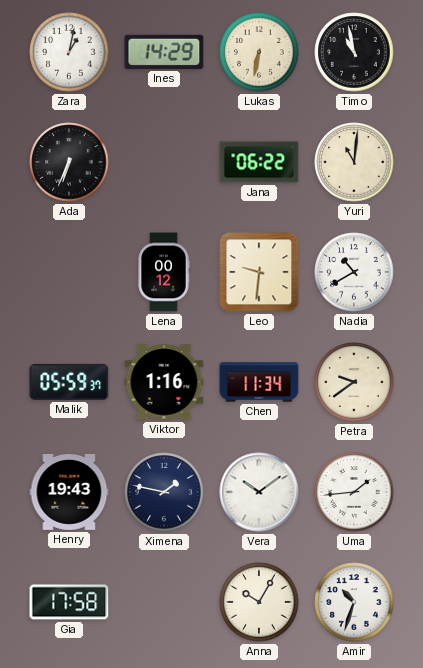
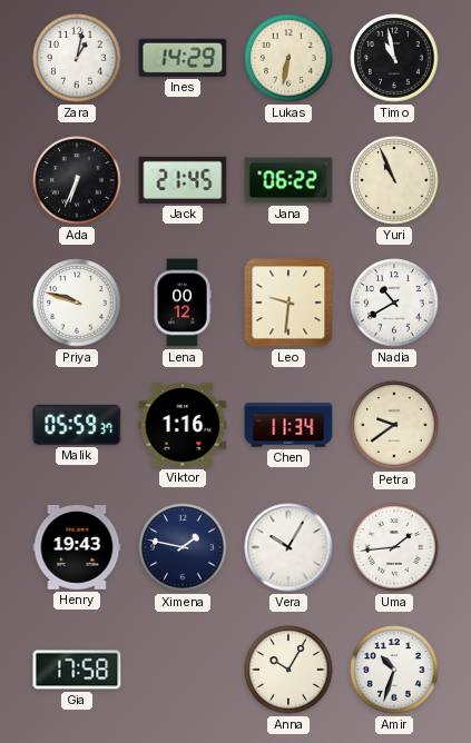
Jack: none -> 21:45 (183, 180)
Yuri: 11:01 -> 10:56 (394, 180)
Priya: none -> 9:48 (77, 303)
Vera: 10:09 -> 10:05 (288, 547)
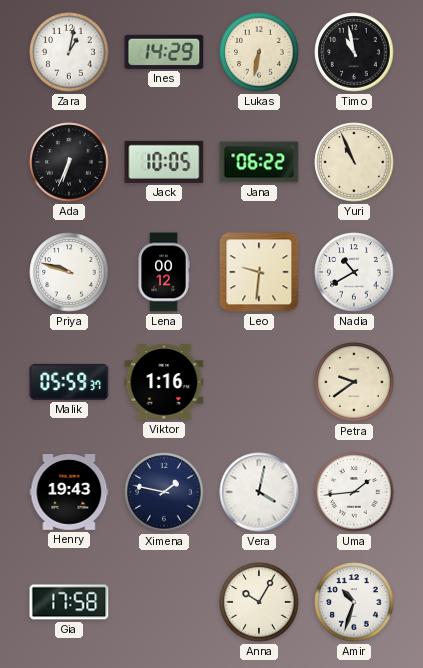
Jack: 21:45 -> 10:05 (164, 162)
Chen: 11:34 -> none (288, 425)
Vera: 10:05 -> 4:02 (259, 492)
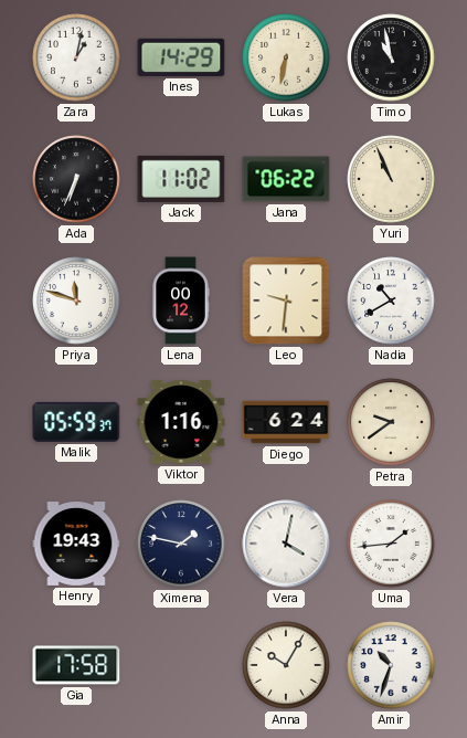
Jack: 10:05 -> 11:02 (181, 179)
Priya: 9:48 -> 11:48 (76, 301)
Diego: none -> 6:24 (286, 422)
